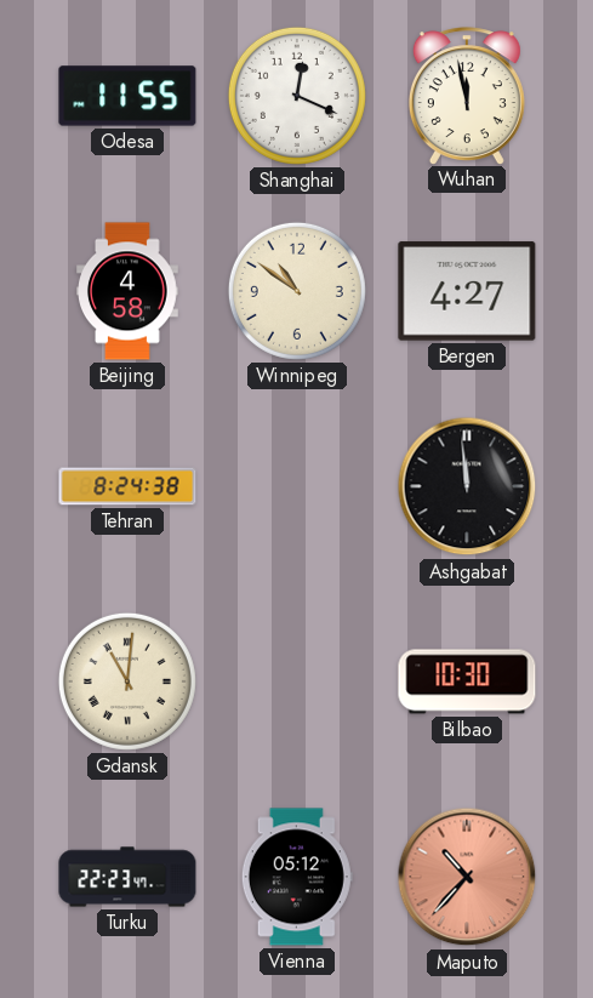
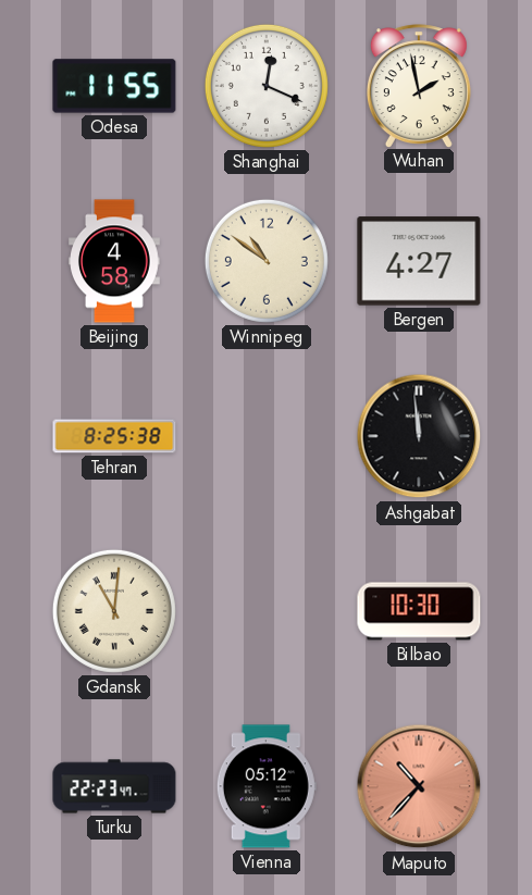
Wuhan: 11:58 -> 1:58 (419, 86)
Tehran: 8:24 -> 8:25 (114, 436)
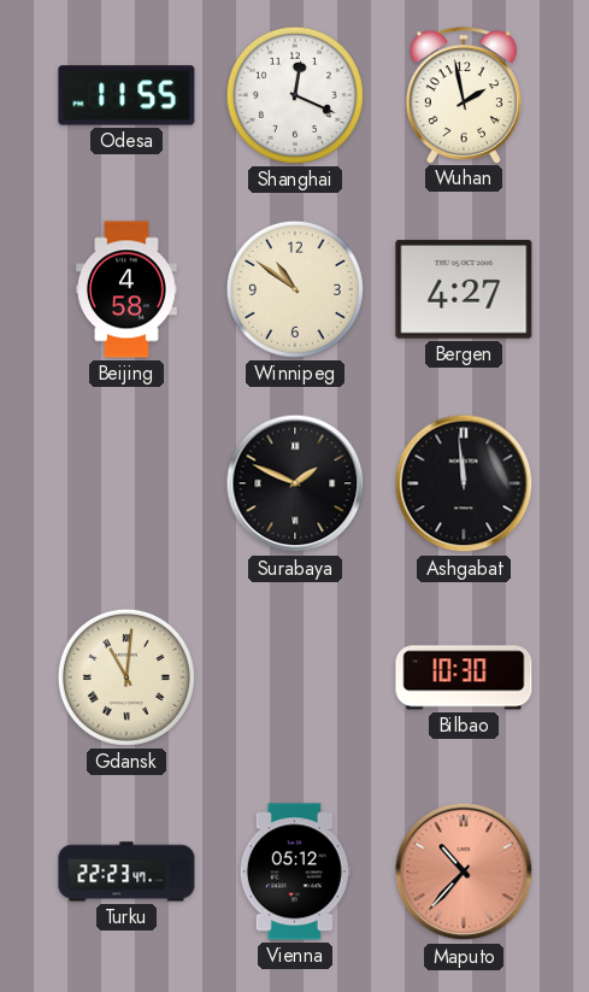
Tehran: 8:25 -> none (114, 436)
Surabaya: none -> 1:49 (295, 483)
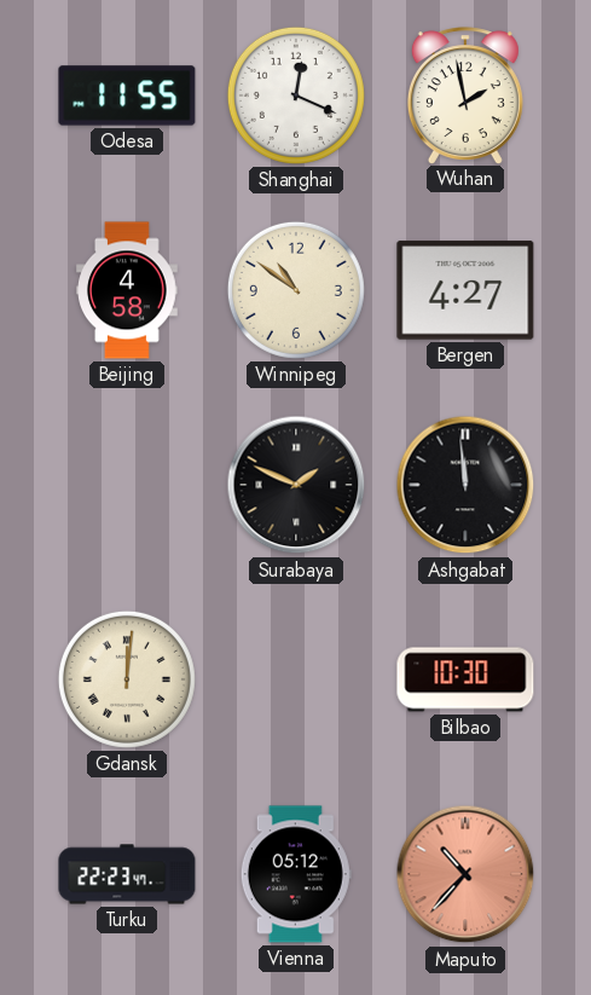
Gdansk: 11:01 -> 12:01 (127, 679)
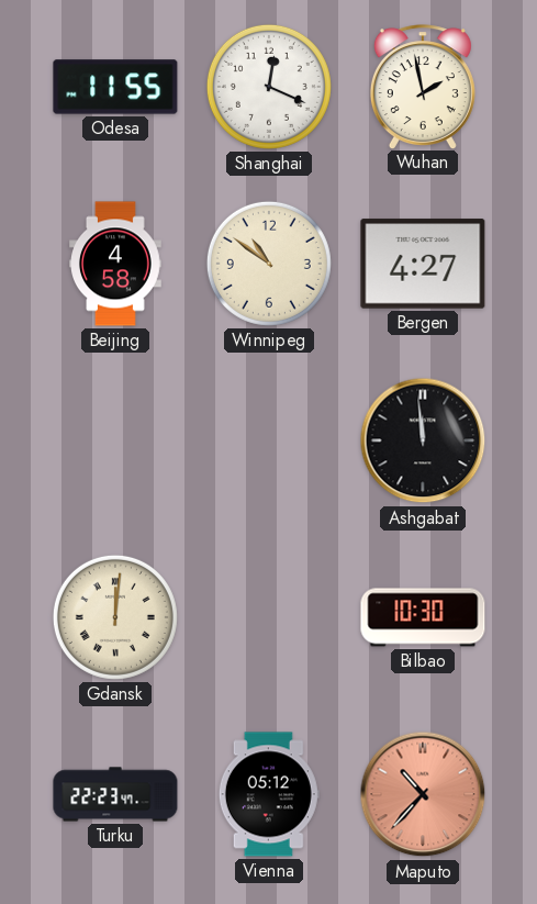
Surabaya: 1:49 -> none (296, 485)
